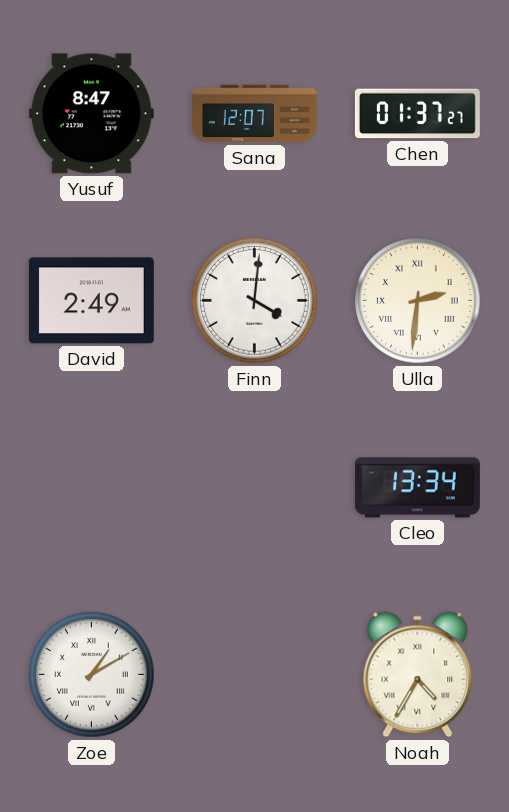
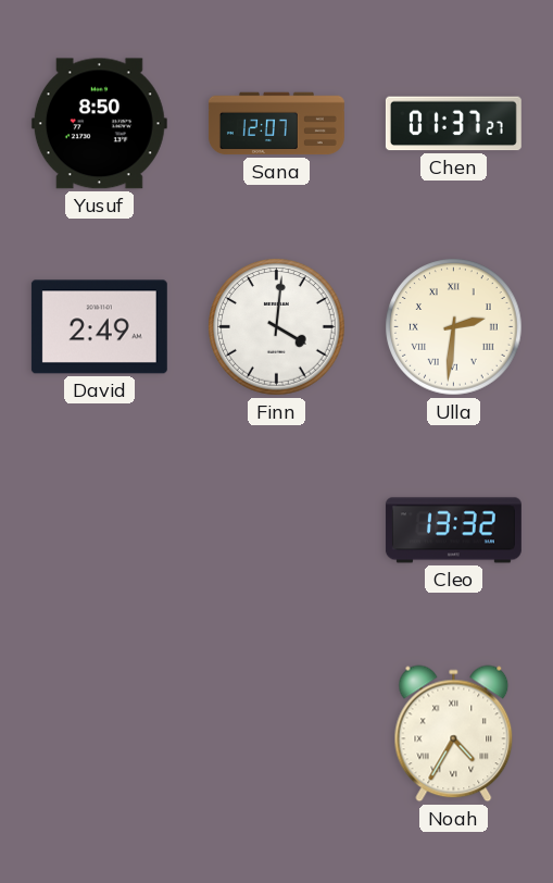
Yusuf: 8:47 -> 8:50 (99, 124)
Cleo: 13:34 -> 13:32 (453, 531)
Zoe: 1:10 -> none (92, 675)
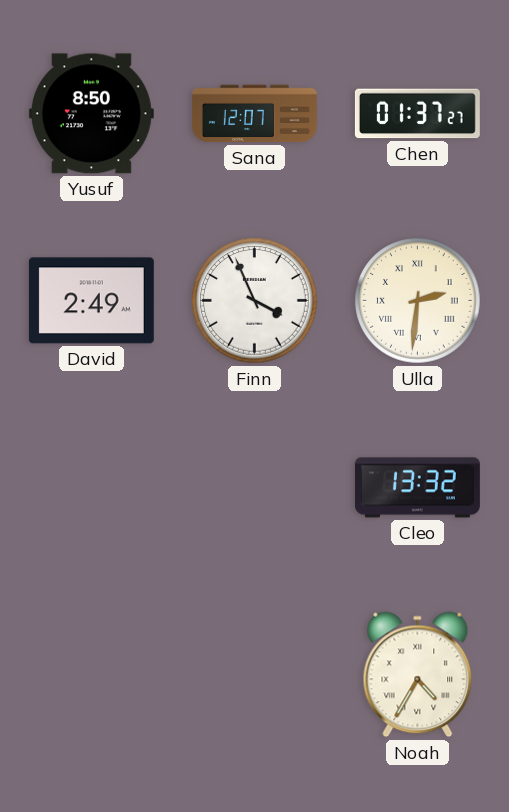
Finn: 4:01 -> 3:56 (255, 301)
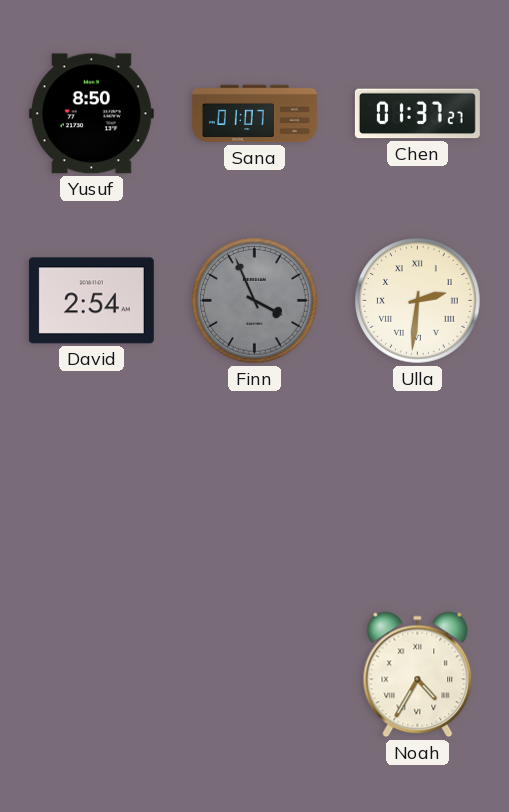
Sana: 12:07 -> 01:07 (254, 114)
David: 2:49 -> 2:54 (91, 301)
Finn dial: white -> grey (255, 301)
Cleo: 13:32 -> none (417, 488)
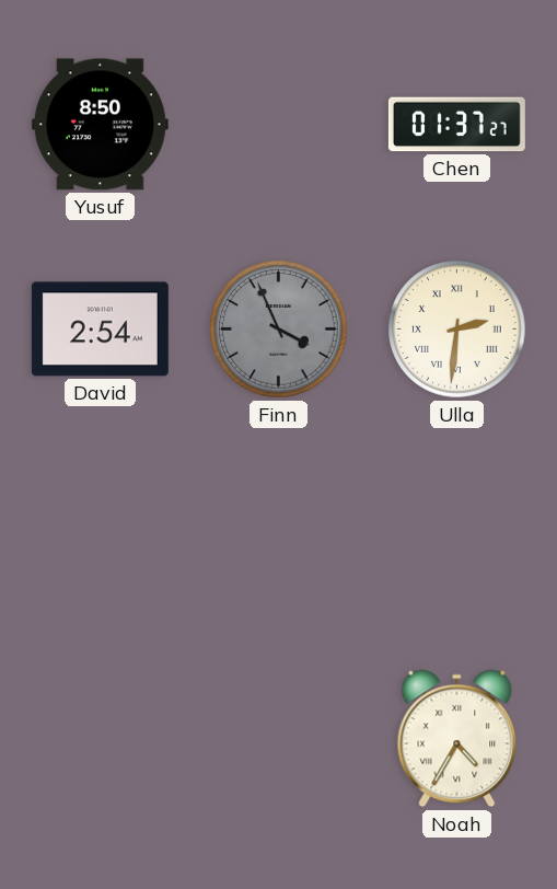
Sana: 01:07 -> none (254, 114)
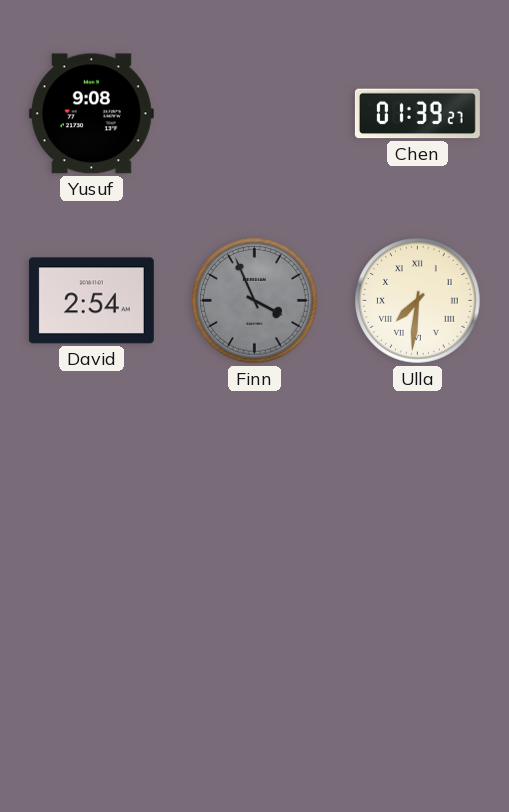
Yusuf: 8:50 -> 9:08 (91, 114)
Chen: 01:37 -> 01:39 (417, 114)
Ulla: 2:31 -> 7:31 (418, 301)
Noah: 4:35 -> none (457, 739)
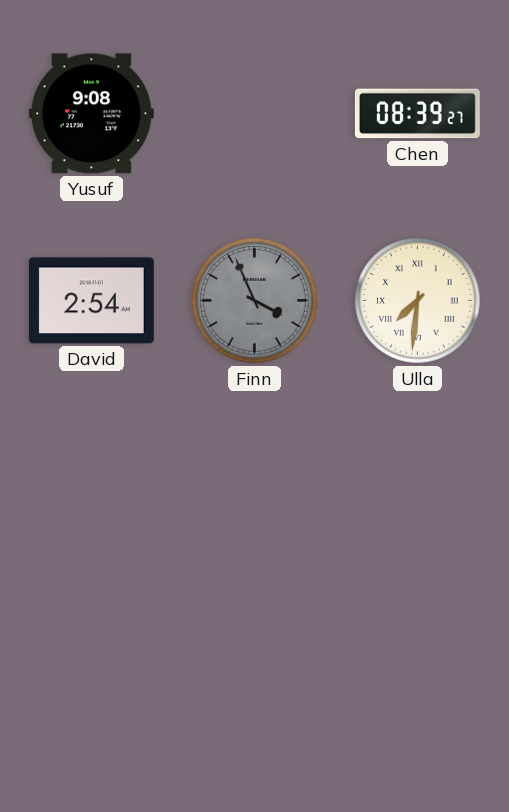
Chen: 01:39 -> 08:39 (417, 114)
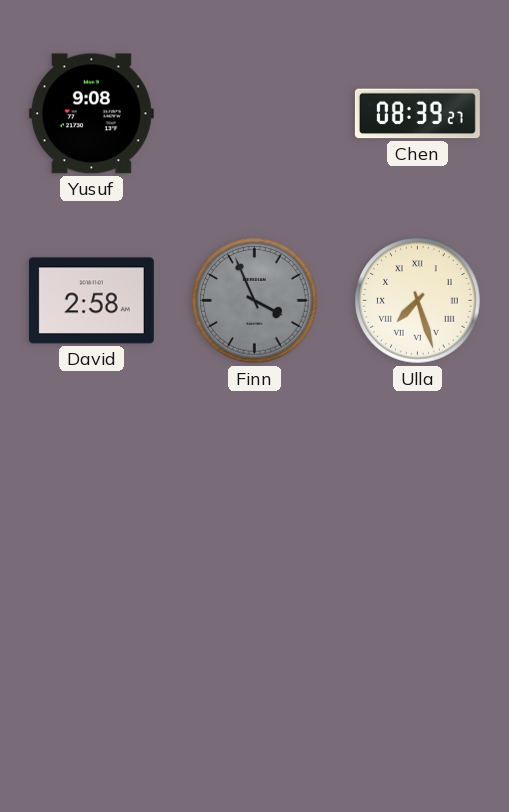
David: 2:54 -> 2:58 (91, 301)
Ulla: 7:31 -> 7:27 (418, 301)
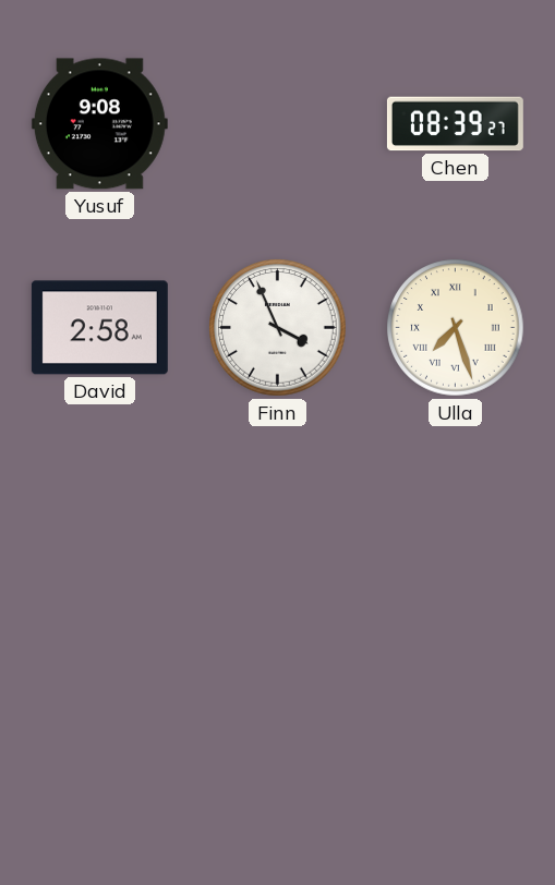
Finn dial: grey -> white (278, 328)
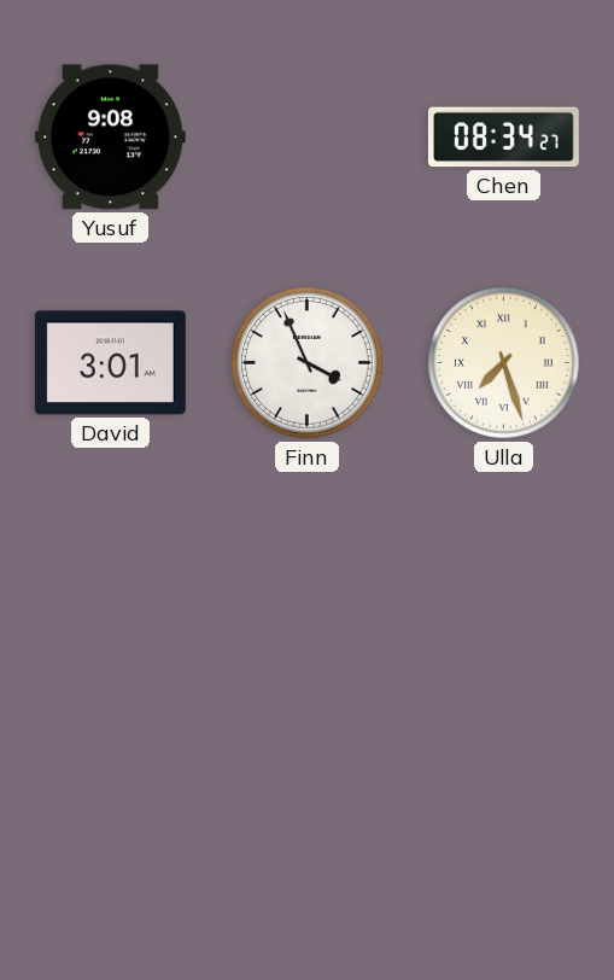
Chen: 08:39 -> 08:34 (503, 138)
David: 2:58 -> 3:01 (110, 363)
